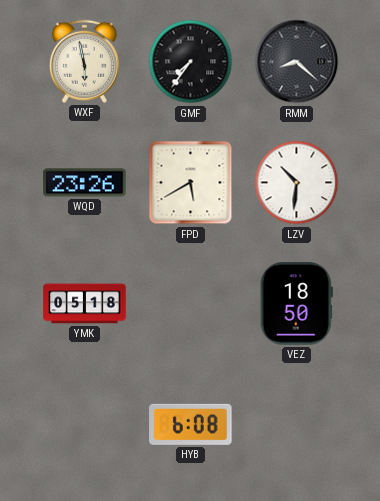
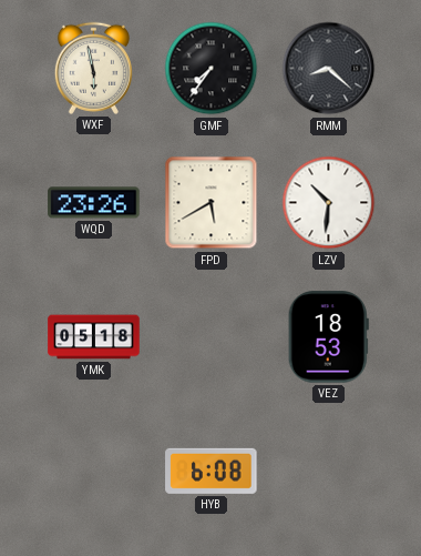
VEZ: 18:50 -> 18:53 (328, 337)
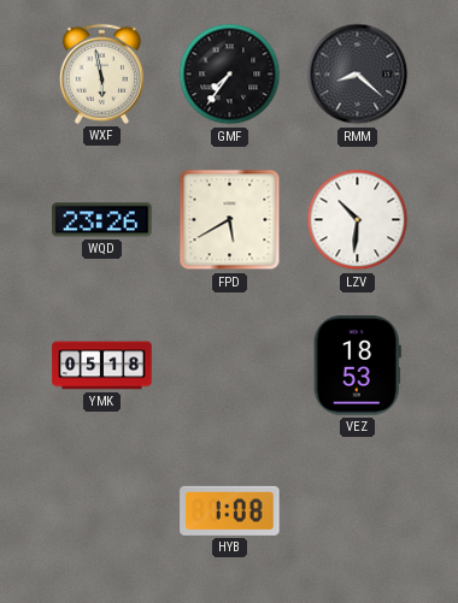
HYB: 6:08 -> 1:08 (230, 510)
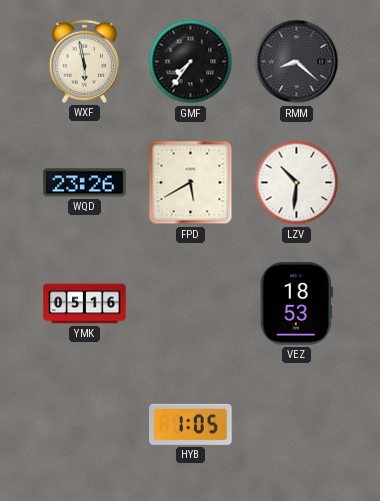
YMK: 05:18 -> 05:16 (85, 304)
HYB: 1:08 -> 1:05 (191, 424)
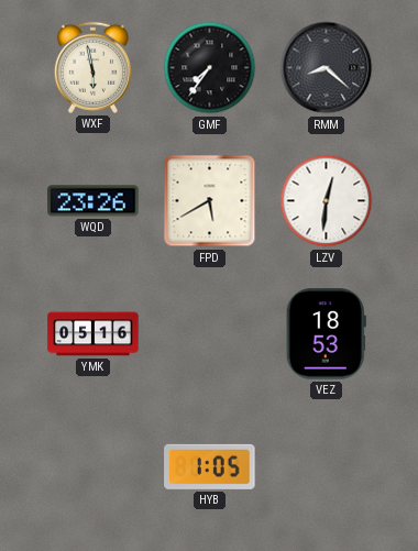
LZV: 10:31 -> 12:31 (327, 201)
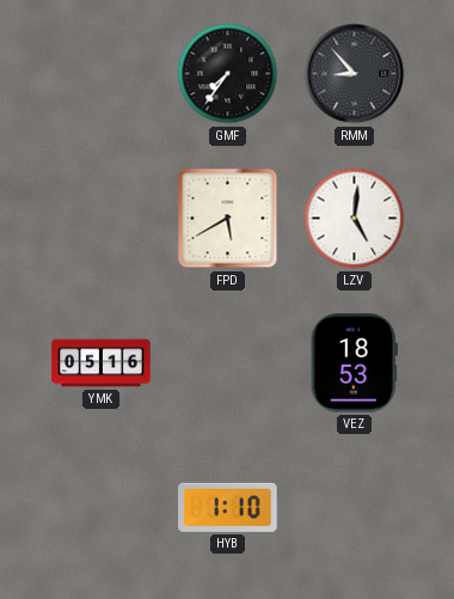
WXF: 5:58 -> none (92, 67)
RMM: 8:22 -> 8:53 (355, 74)
WQD: 23:26 -> none (94, 201)
LZV: 12:31 -> 5:01 (355, 219)
HYB: 1:05 -> 1:10 (228, 507)
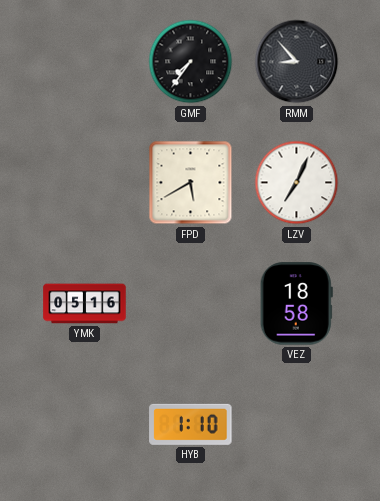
LZV: 5:01 -> 7:04 (297, 183)
VEZ: 18:53 -> 18:58 (296, 304)
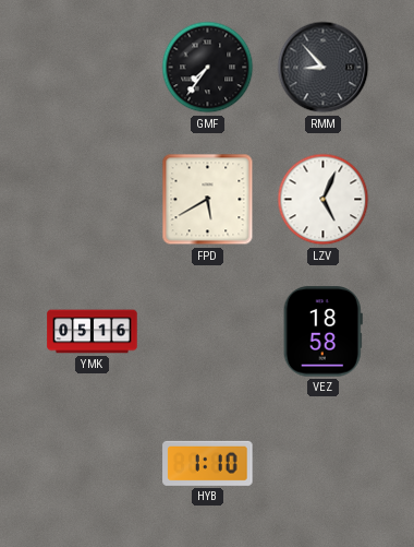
LZV: 7:04 -> 5:04 (324, 200)
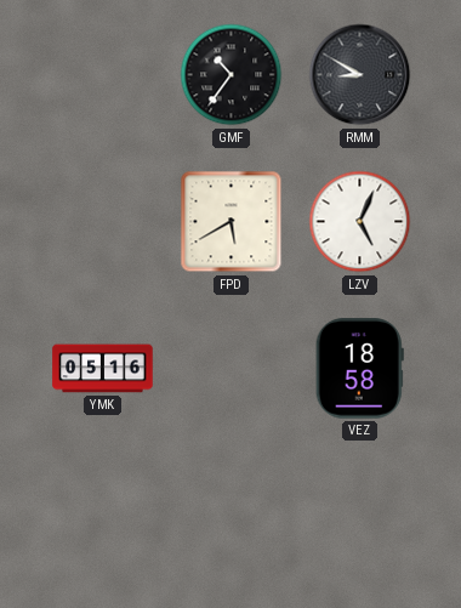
GMF: 7:36 -> 10:36 (232, 75)
RMM: 8:53 -> 8:50 (360, 75)
HYB: 1:10 -> none (208, 463)
